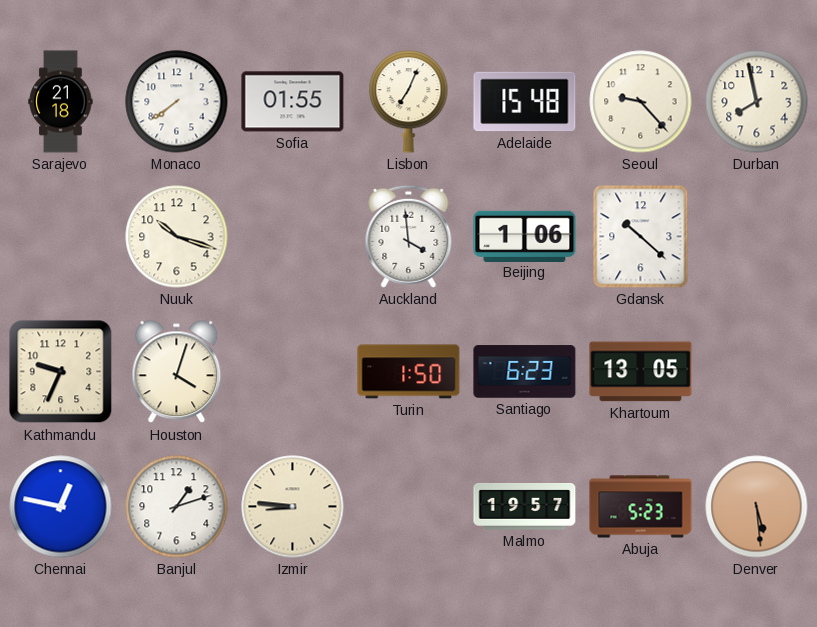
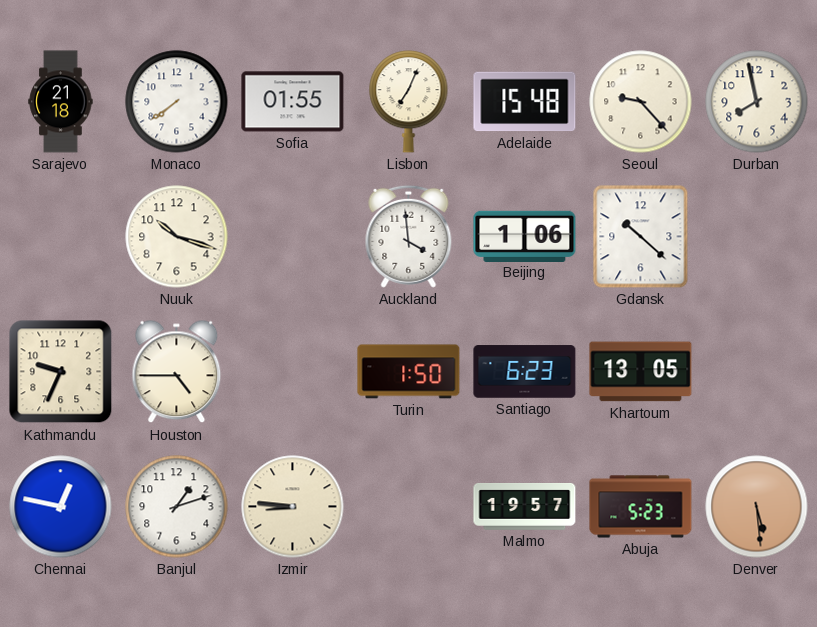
Houston: 4:03 -> 4:45 (177, 372)
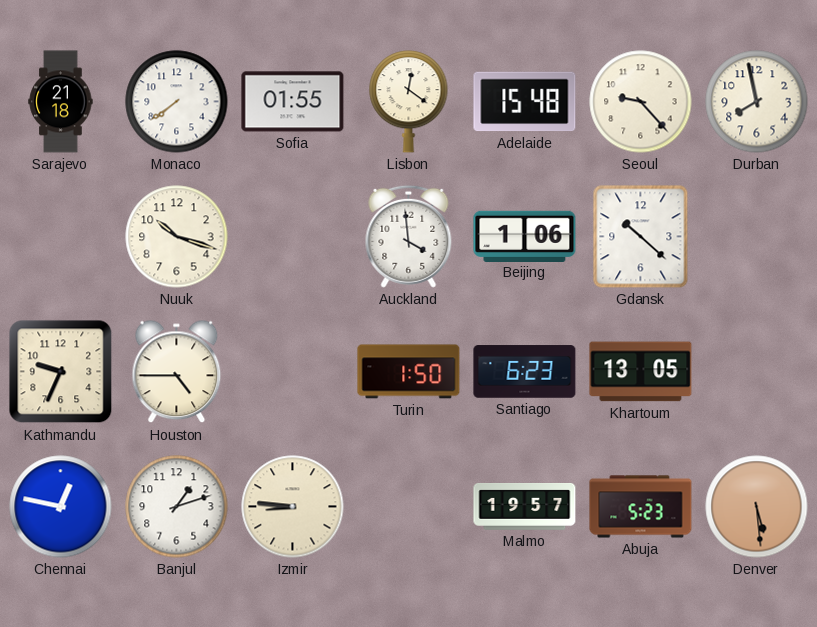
Lisbon: 7:04 -> 12:21 (409, 102)
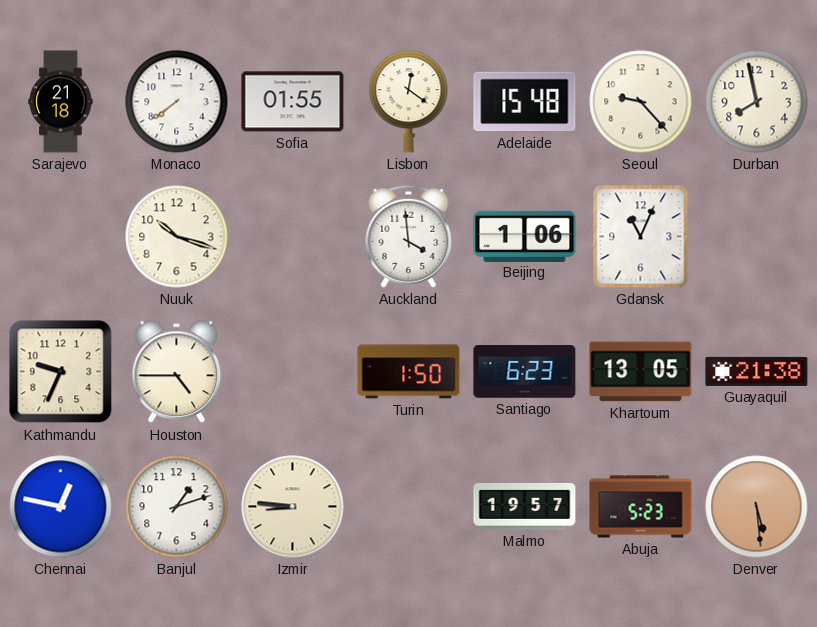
Gdansk: 10:22 -> 11:04 (641, 237)
Guayaquil: none -> 21:38 (757, 371)
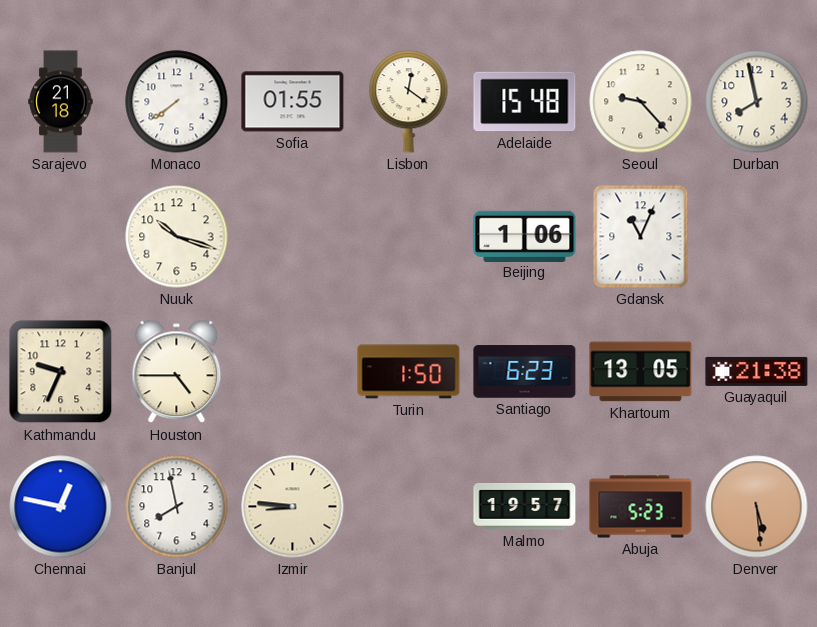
Auckland: 3:59 -> none (409, 236)
Banjul: 1:12 -> 7:58 (177, 507)
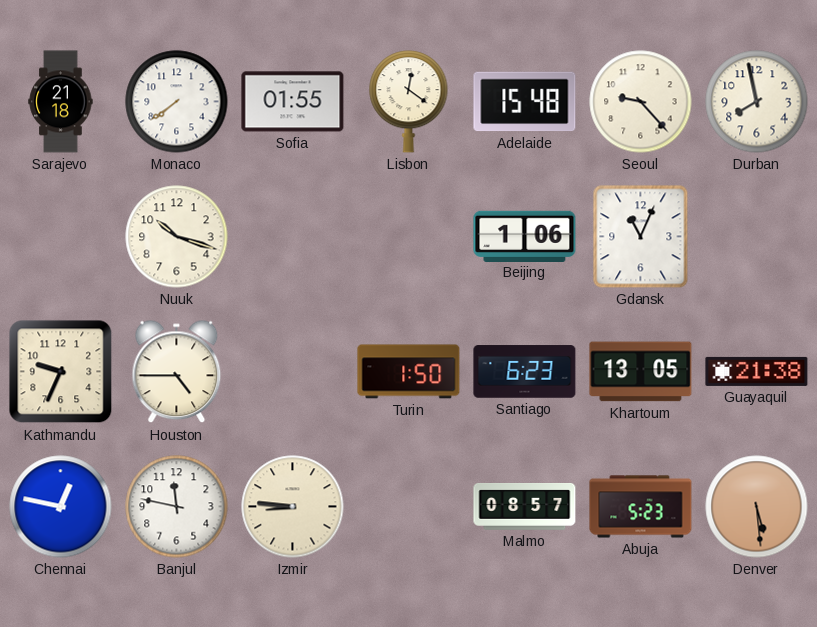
Banjul: 7:58 -> 11:47 (177, 507)
Malmo: 19:57 -> 08:57 (525, 507)
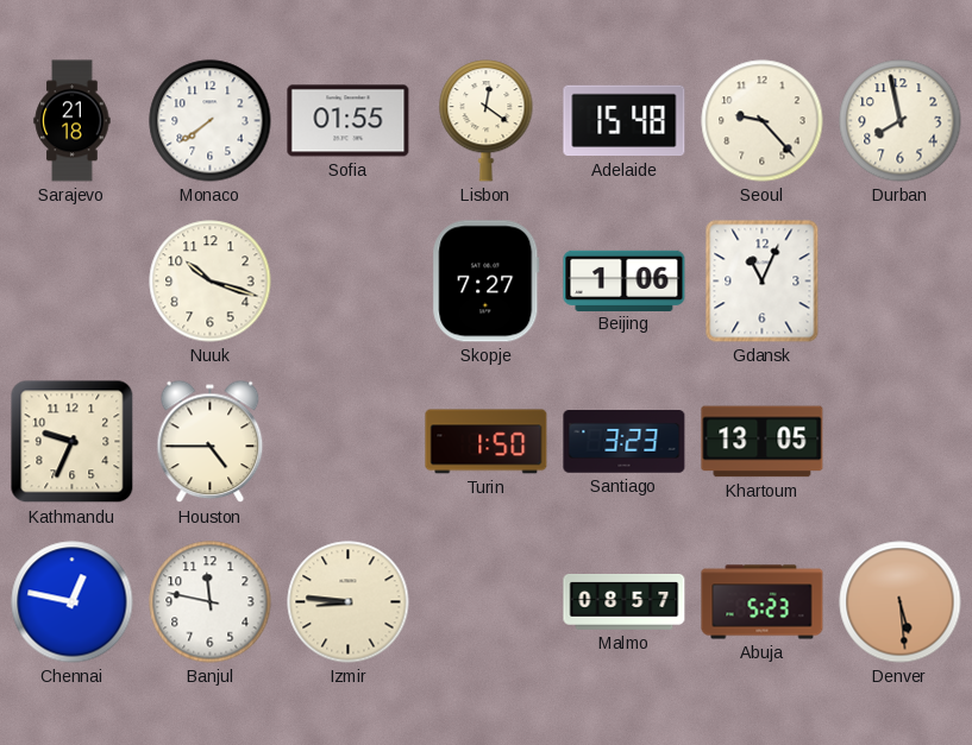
Skopje: none -> 7:27 (487, 282)
Santiago: 6:23 -> 3:23 (625, 442)
Guayaquil: 21:38 -> none (757, 371)
